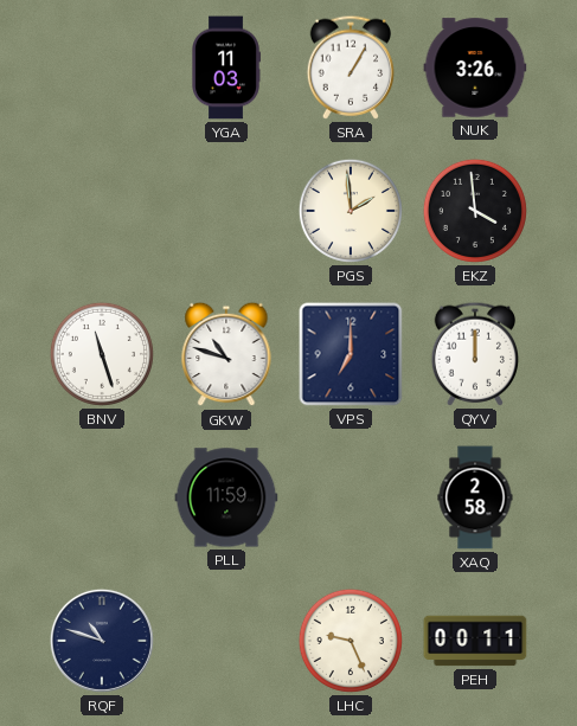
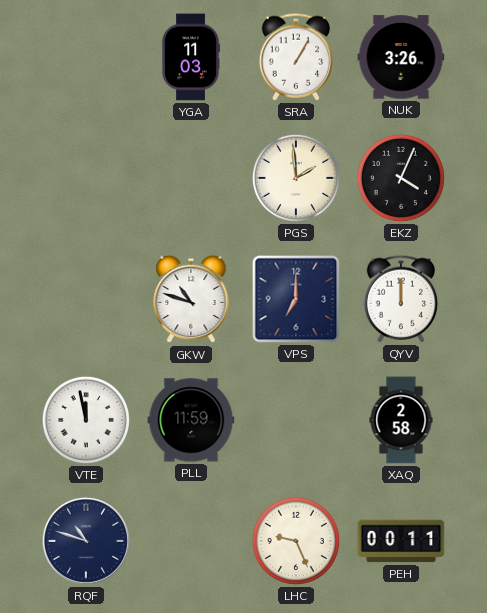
EKZ: 3:59 -> 4:04 (401, 178)
BNV: 11:27 -> none (102, 354)
VTE: none -> 11:58 (86, 420)
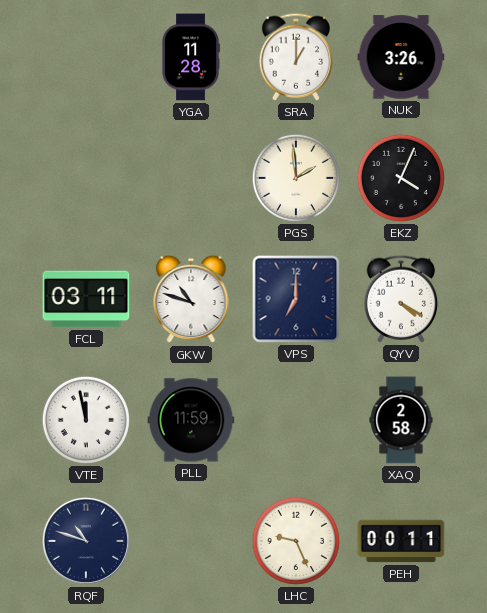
YGA: 11:03 -> 11:28 (191, 57)
SRA: 1:05 -> 1:00 (296, 57)
FCL: none -> 03:11 (86, 299)
QYV: 12:00 -> 4:20 (401, 299)
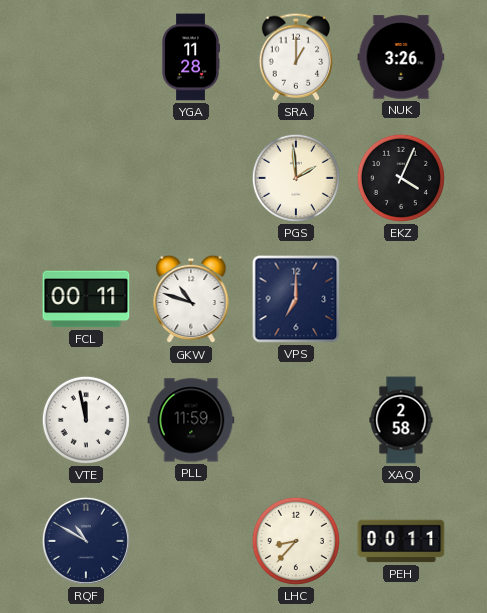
FCL: 03:11 -> 00:11 (86, 299)
QYV: 4:20 -> none (401, 299)
RQF: 10:48 -> 10:50 (86, 541)
LHC: 9:26 -> 8:37 (296, 541)
